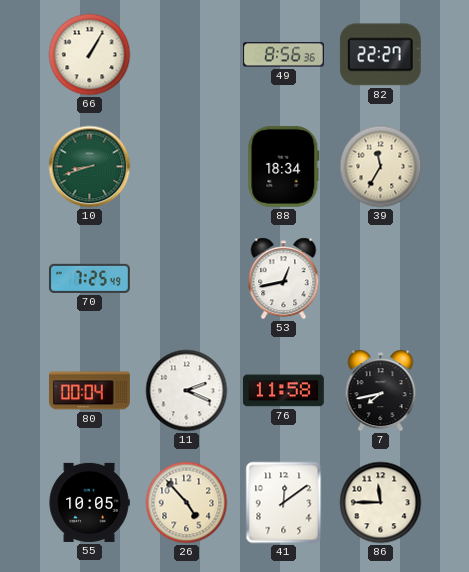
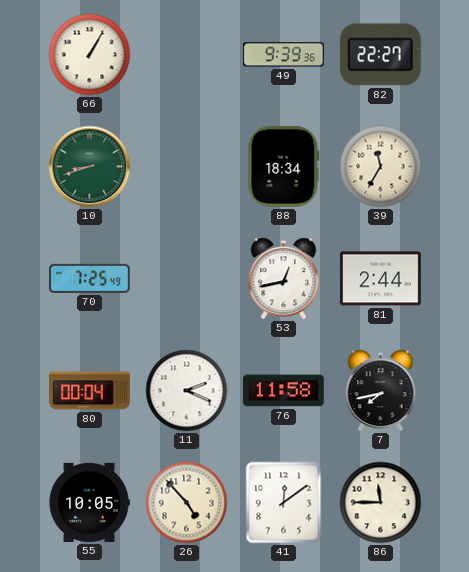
49: 8:56 -> 9:39 (283, 55)
81: none -> 2:44 (380, 279)
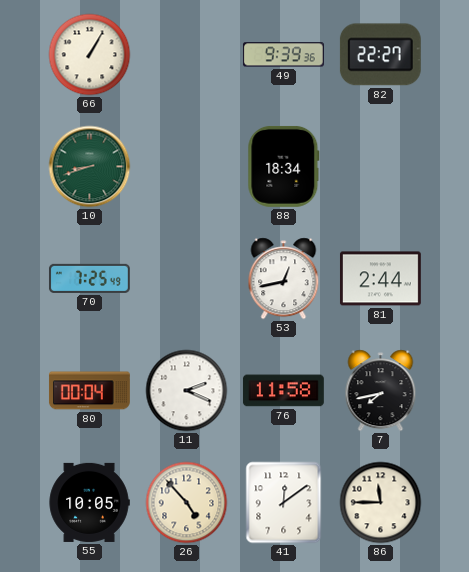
39: 11:35 -> none (381, 167)
